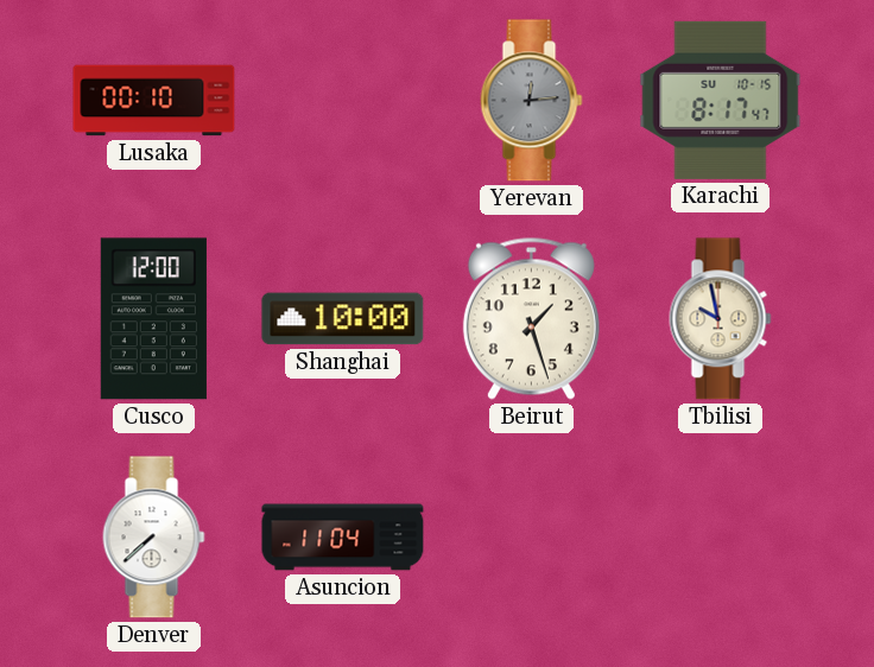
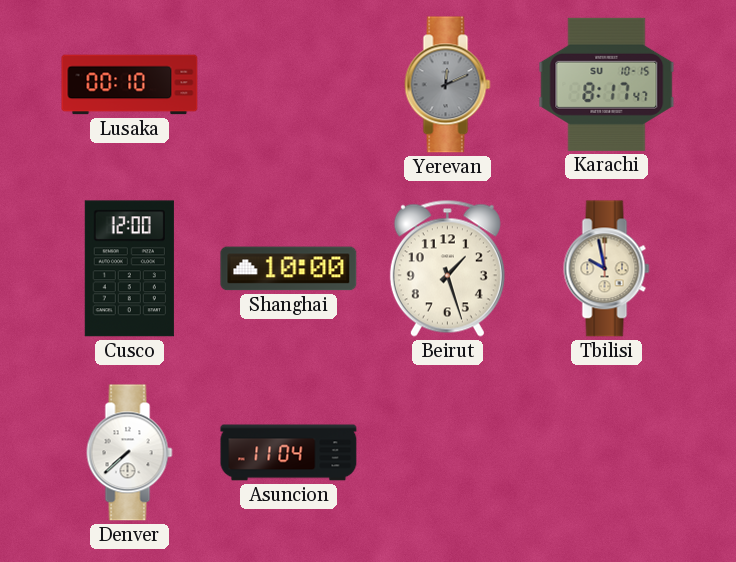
Yerevan: 12:14 -> 12:11 (448, 85)
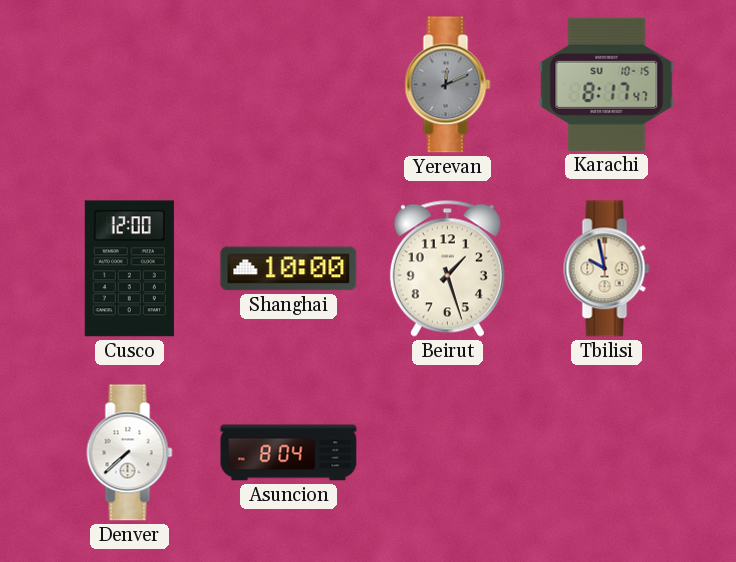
Lusaka: 00:10 -> none (130, 85)
Asuncion: 11:04 -> 8:04 (289, 453)
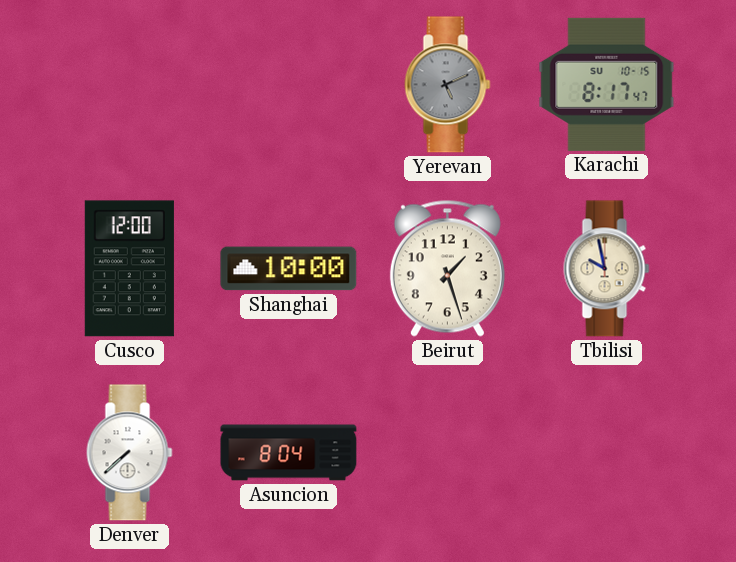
Yerevan: 12:11 -> 5:11 (448, 85)
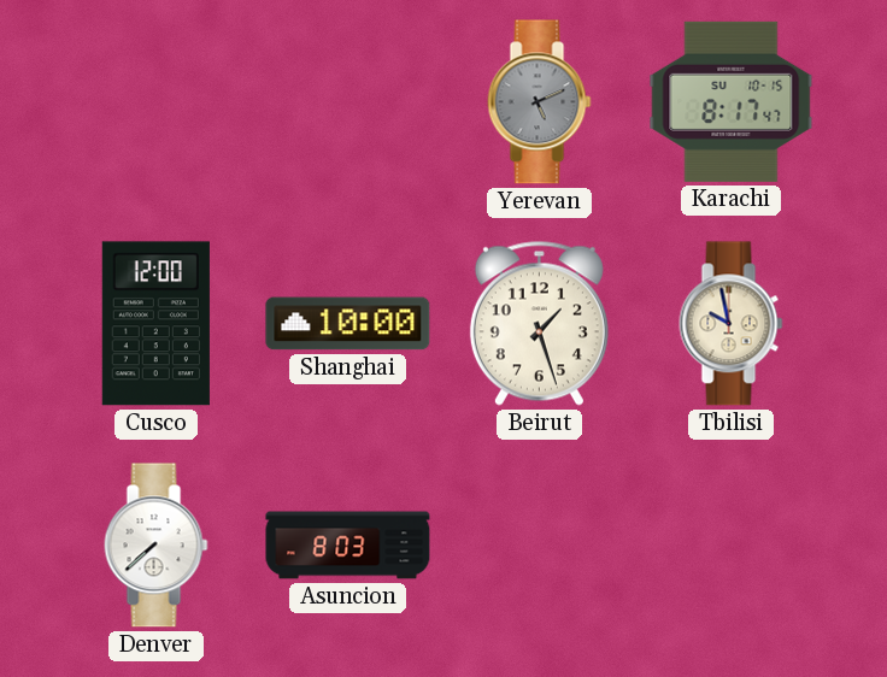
Asuncion: 8:04 -> 8:03 (348, 546)
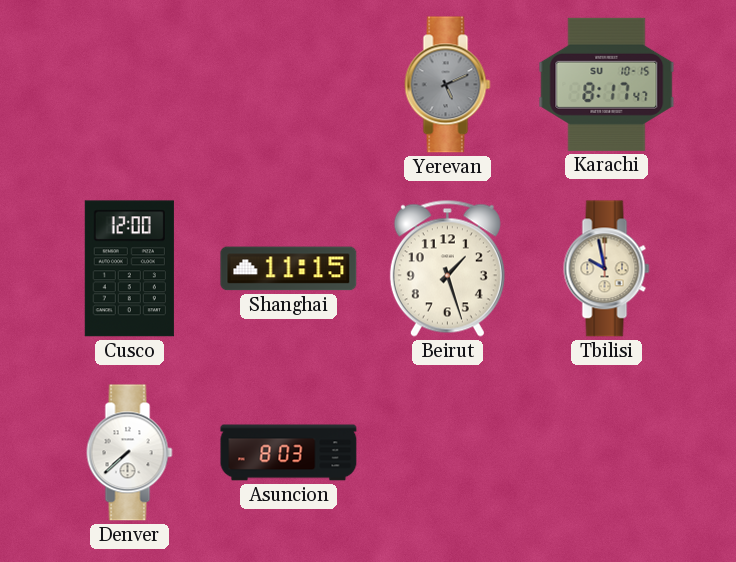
Shanghai: 10:00 -> 11:15 (289, 269)
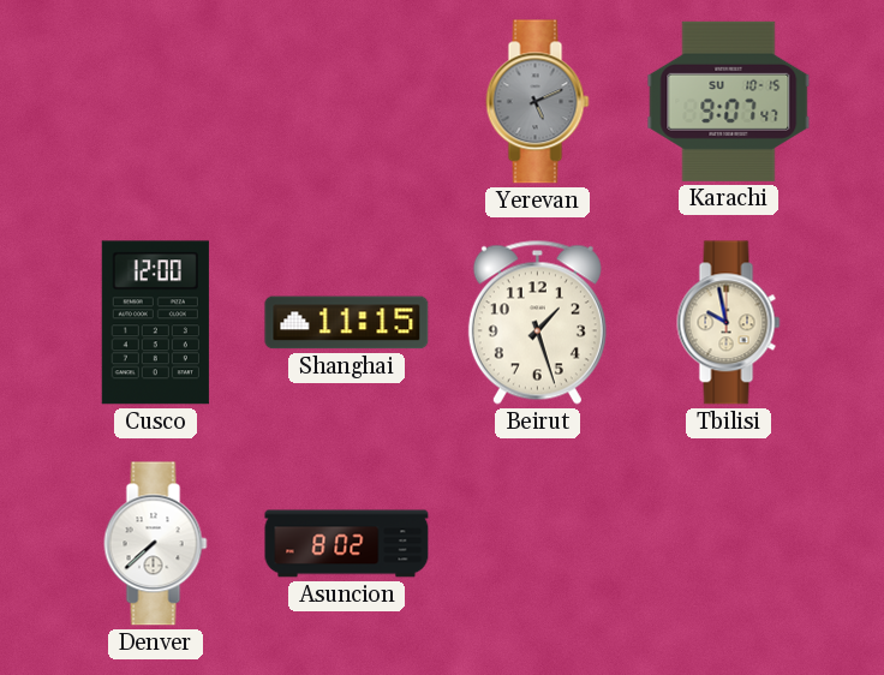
Karachi: 8:17 -> 9:07 (729, 101)
Asuncion: 8:03 -> 8:02 (347, 544)
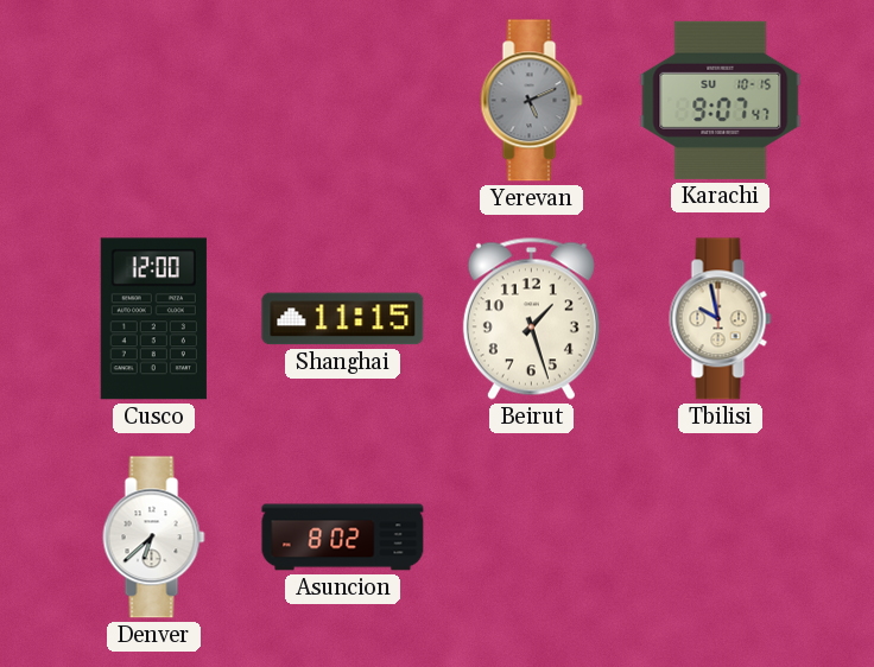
Denver: 7:38 -> 6:38 (154, 538)
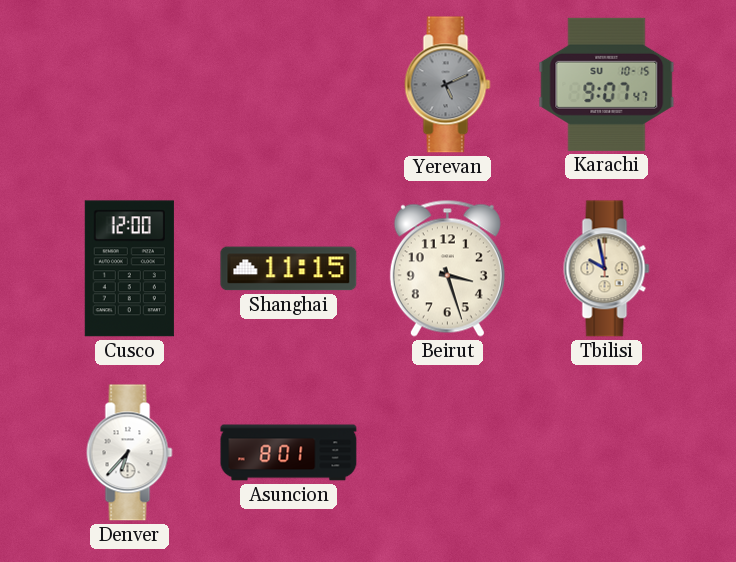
Beirut: 1:27 -> 3:27 (447, 268)
Denver: 6:38 -> 6:37 (130, 453)
Asuncion: 8:02 -> 8:01 (289, 453)
